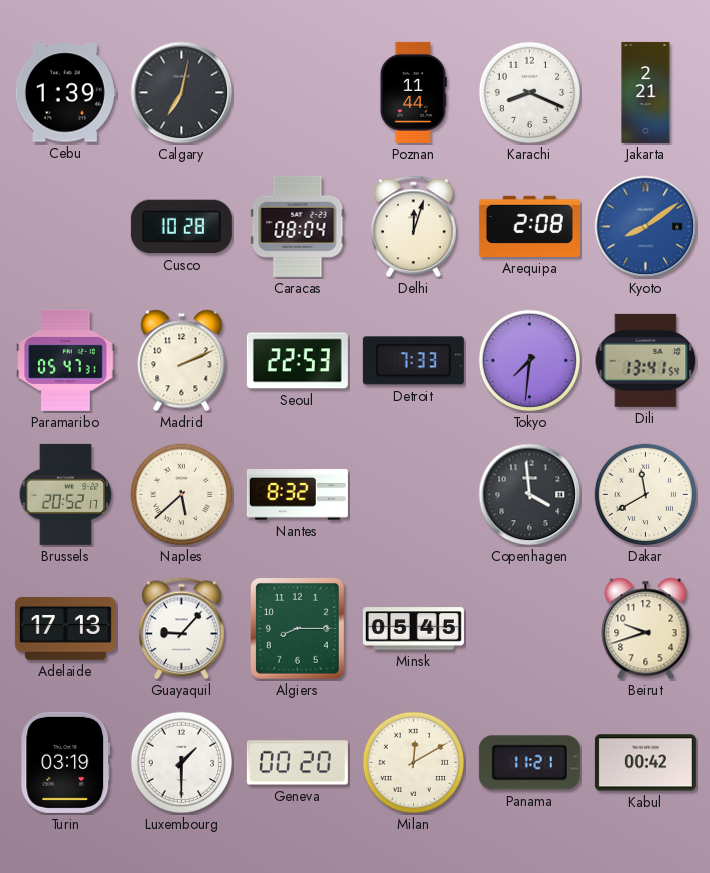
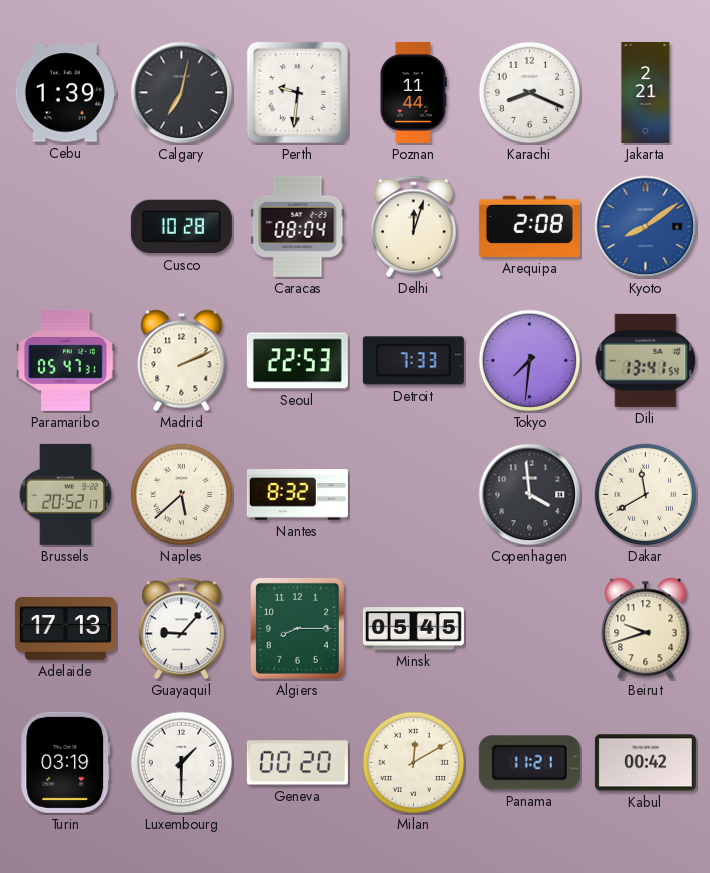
Perth: none -> 9:31 (297, 92)
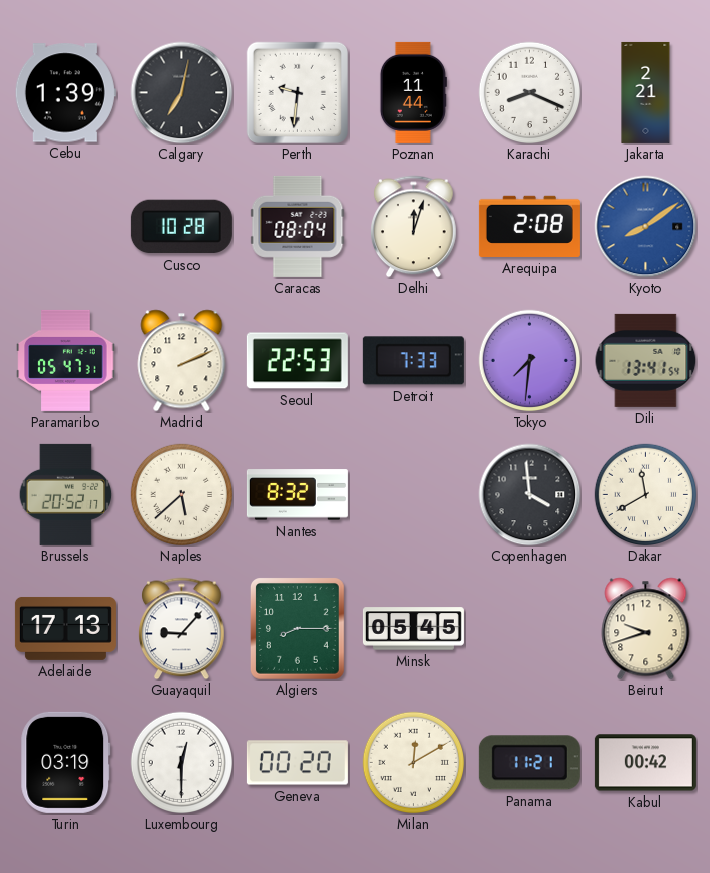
Luxembourg: 1:30 -> 12:30 (182, 763)
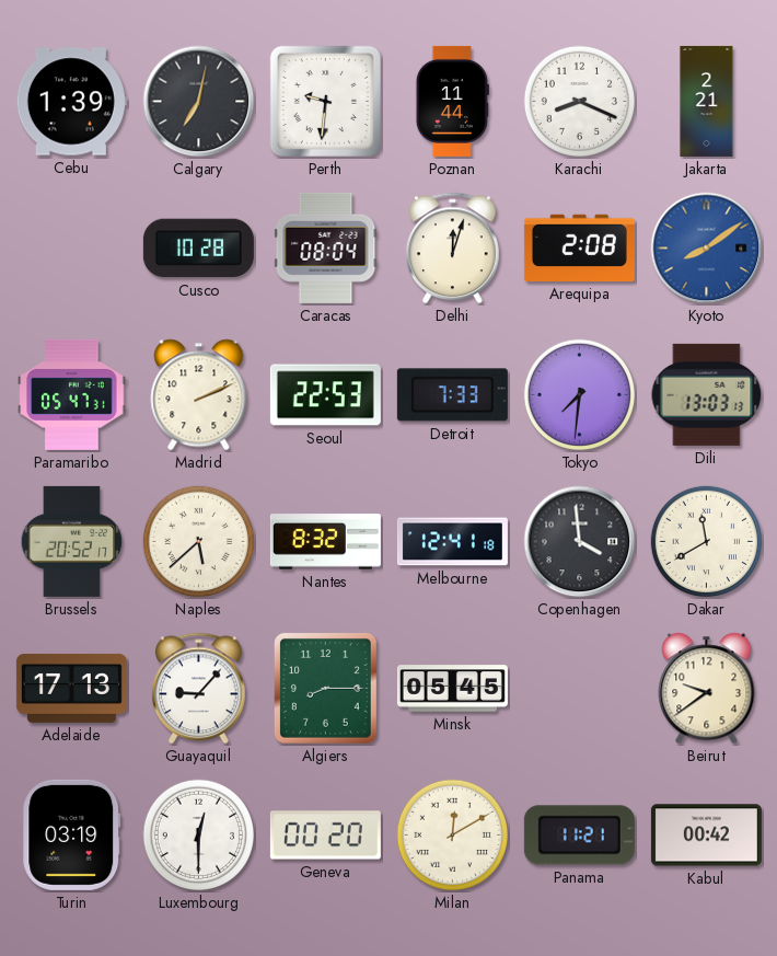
Dili: 13:41 -> 13:03 (707, 394)
Melbourne: none -> 12:41 (452, 542)
Beirut: 9:42 -> 9:39 (707, 689)
